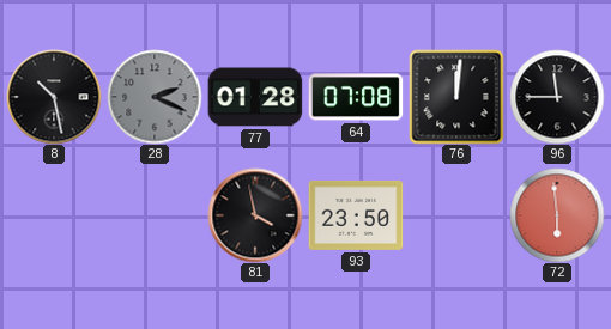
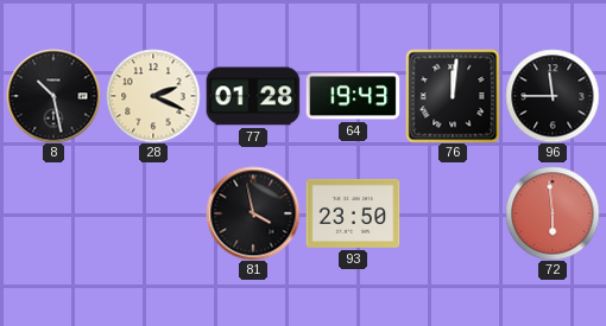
28 dial: grey -> cream (153, 96)
64: 07:08 -> 19:43 (353, 96)
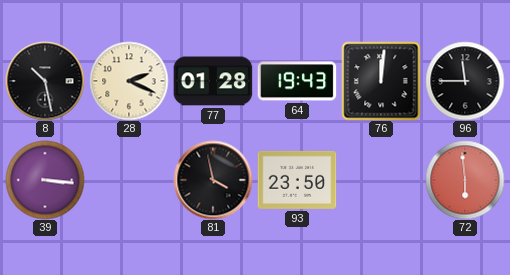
39: none -> 3:16 (45, 180)
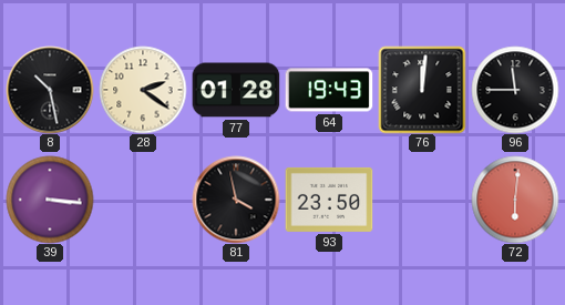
28: 2:19 -> 2:21 (143, 90)
72: 5:59 -> 6:01 (515, 200)
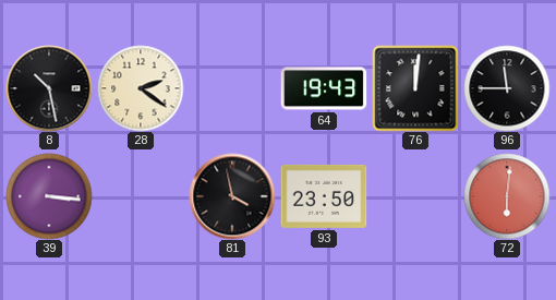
77: 01:28 -> none (236, 90)
